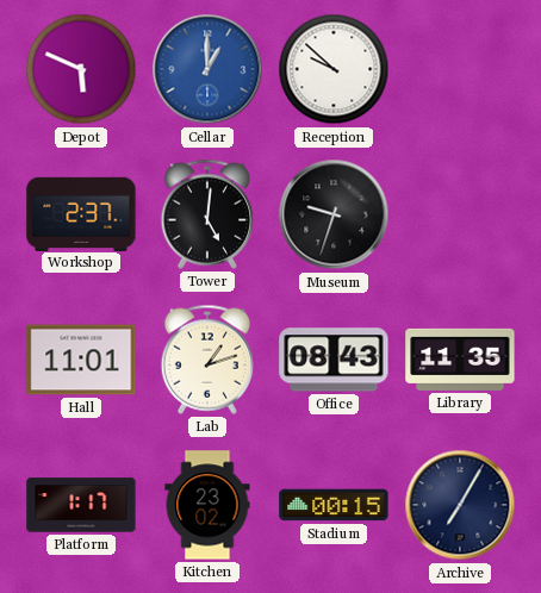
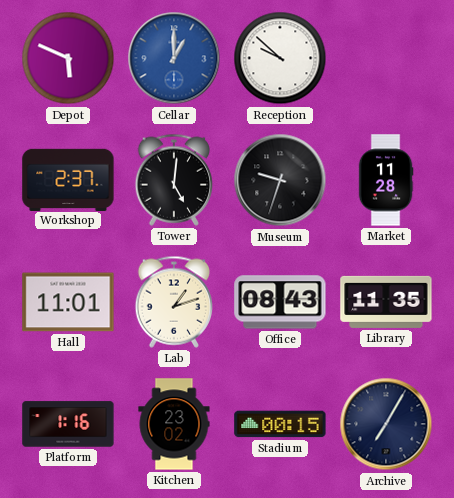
Market: none -> 11:28 (386, 180)
Platform: 1:17 -> 1:16 (68, 424)
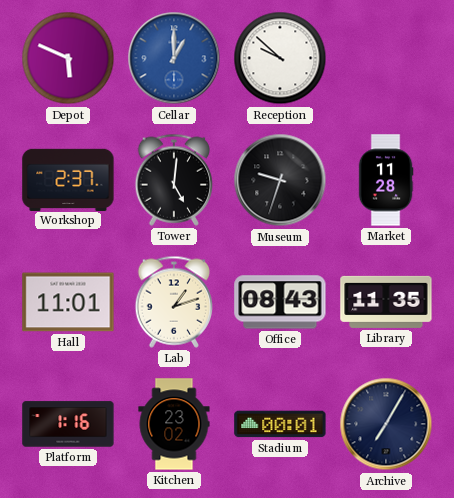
Stadium: 00:15 -> 00:01 (280, 424)
